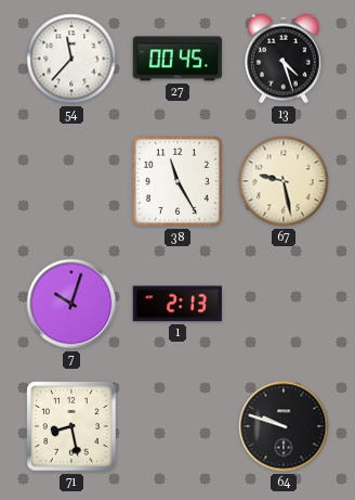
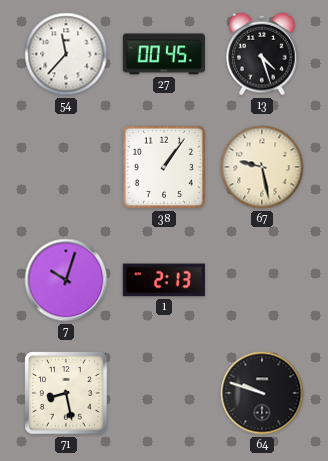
38: 11:25 -> 1:06 (164, 167)
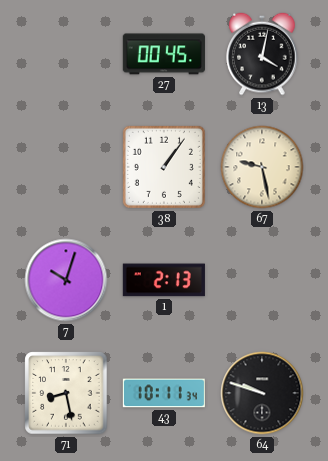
54: 11:37 -> none (66, 54)
13: 4:27 -> 4:02 (262, 54)
43: none -> 10:11 (164, 393)
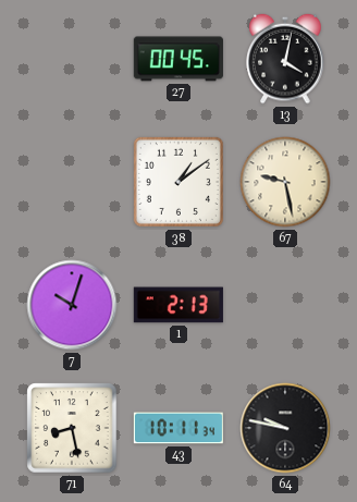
38: 1:06 -> 1:09 (178, 182)
64: 9:48 -> 9:47 (285, 428)
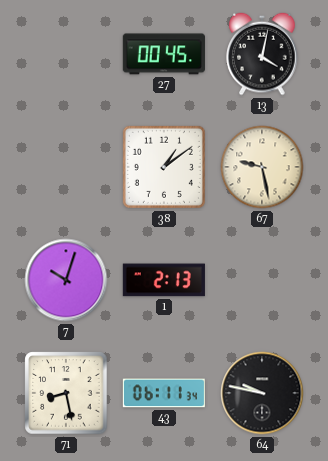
43: 10:11 -> 06:11 (164, 393)
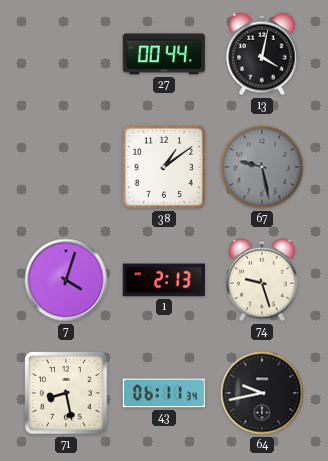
27: 00:45 -> 00:44 (164, 54)
67 dial: cream -> grey (262, 167)
7: 10:03 -> 4:03 (66, 280)
74: none -> 9:27 (262, 280)
64: 9:47 -> 9:43 (262, 393)
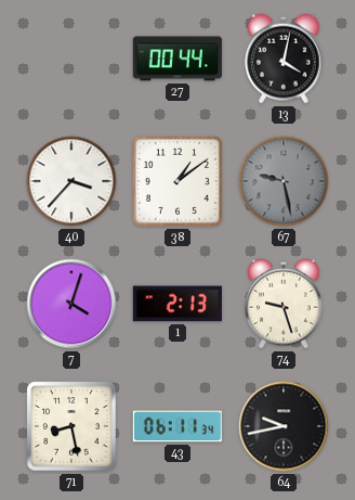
40: none -> 3:37 (71, 181)
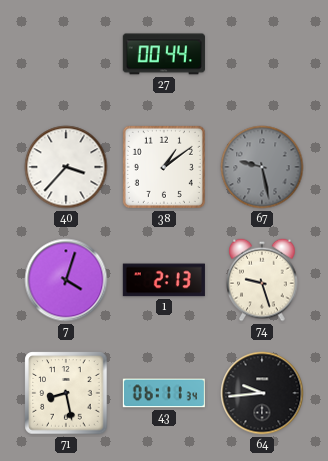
13: 4:02 -> none (284, 59)
64: 9:43 -> 9:44 (262, 393)
